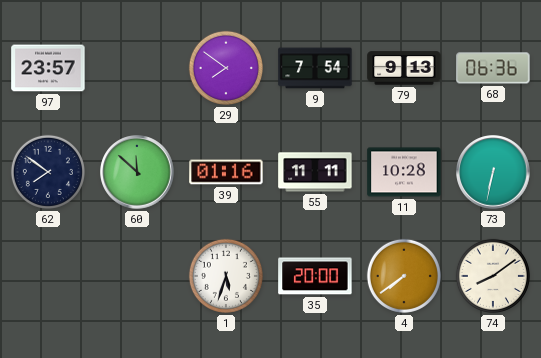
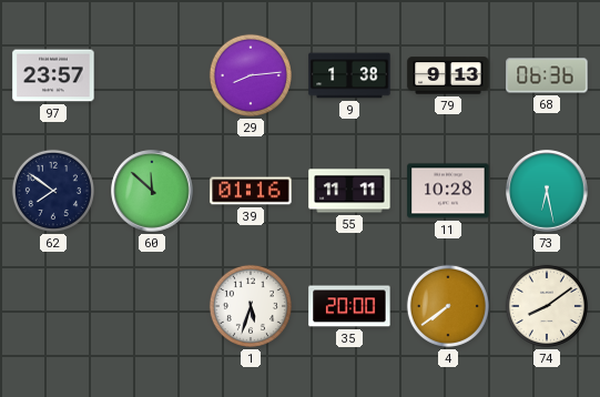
29: 7:51 -> 8:14 (251, 75)
9: 7:54 -> 1:38 (349, 75)
73: 6:32 -> 6:28 (547, 191)
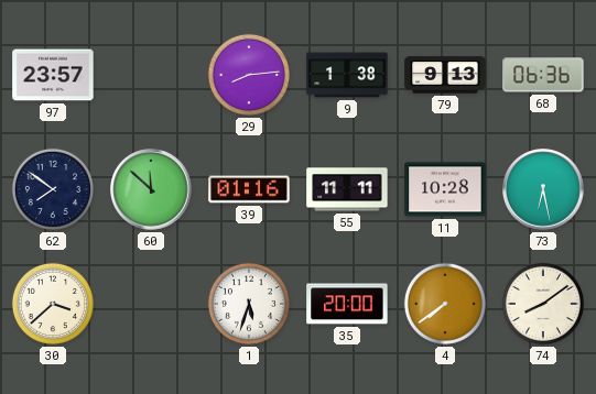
30: none -> 3:38 (53, 304)
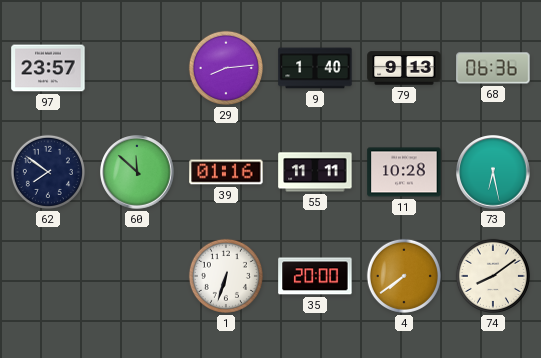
9: 1:38 -> 1:40 (315, 68)
30: 3:38 -> none (53, 304)
1: 5:33 -> 6:33 (226, 276)
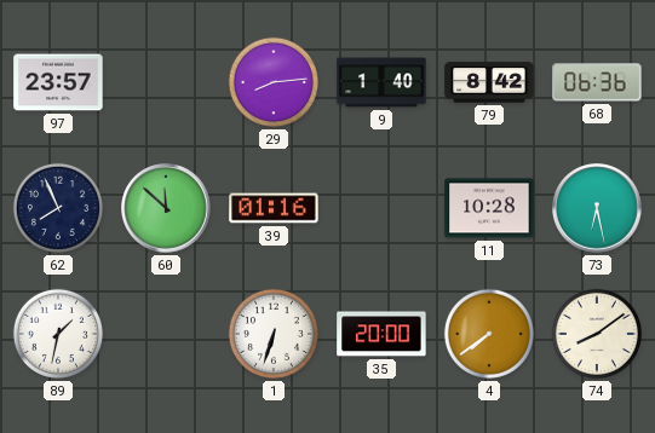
79: 9:13 -> 8:42 (489, 82)
62: 7:51 -> 7:56 (58, 208)
55: 11:11 -> none (315, 172)
89: none -> 1:32 (58, 334)
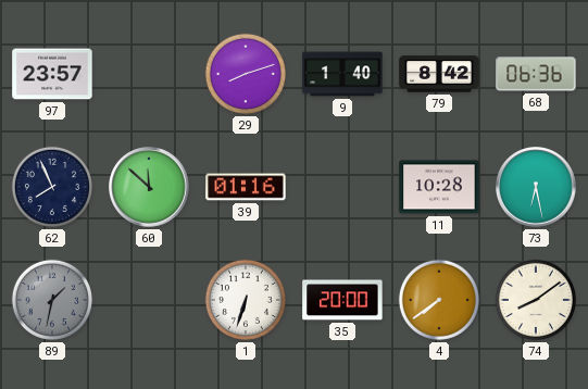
29: 8:14 -> 8:12 (246, 74)
89 dial: white -> grey (52, 300)
